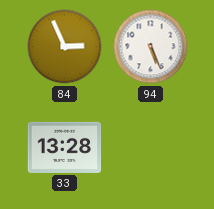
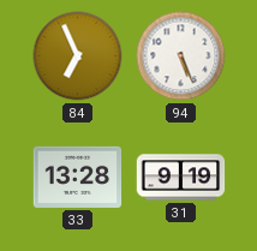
84: 2:56 -> 6:56 (78, 56)
31: none -> 9:19 (181, 178)
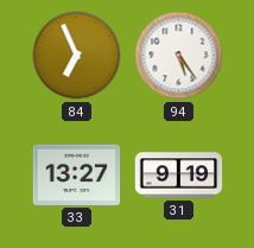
94: 5:26 -> 5:24 (179, 56)
33: 13:28 -> 13:27 (77, 174)
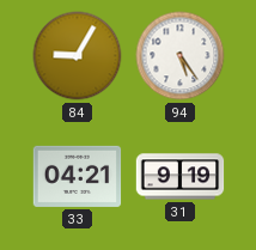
84: 6:56 -> 9:05 (78, 56)
33: 13:27 -> 04:21 (78, 176)
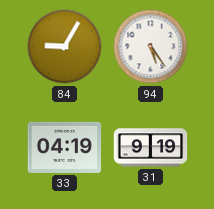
33: 04:21 -> 04:19 (65, 147)
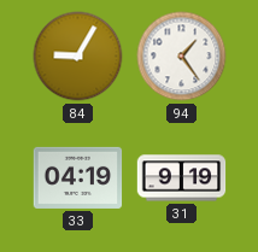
94: 5:24 -> 1:24 (182, 57)
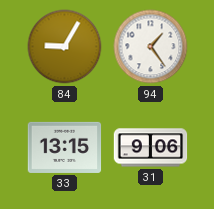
33: 04:19 -> 13:15 (65, 147)
31: 9:19 -> 9:06 (151, 148)
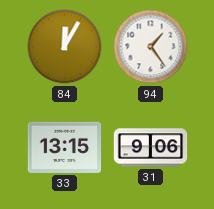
84: 9:05 -> 12:05 (65, 47)
